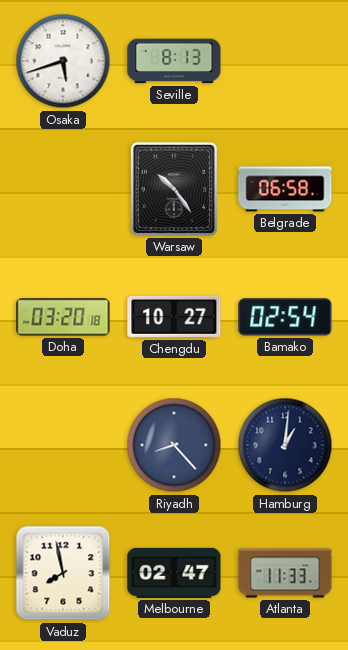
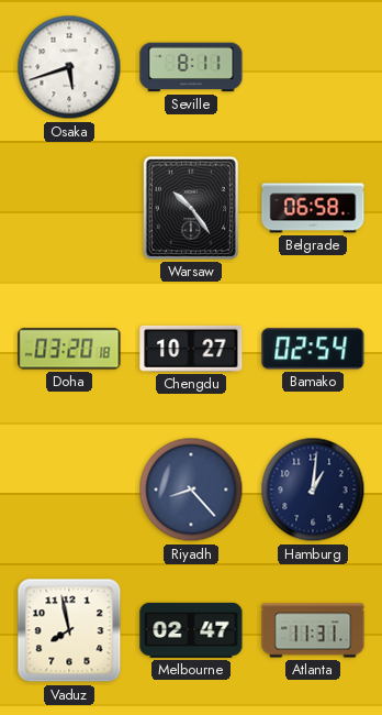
Seville: 8:13 -> 8:11 (191, 67)
Atlanta: 11:33 -> 11:31 (313, 630)
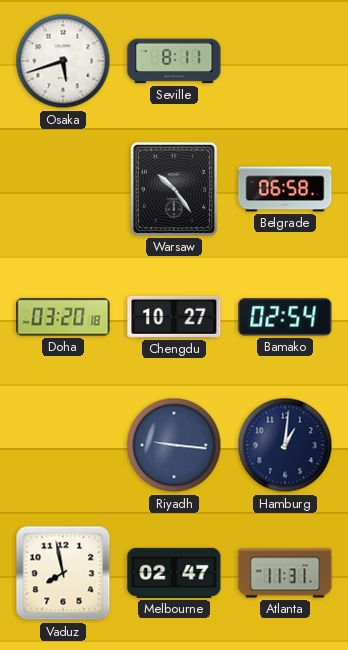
Riyadh: 8:23 -> 9:16 (174, 445)
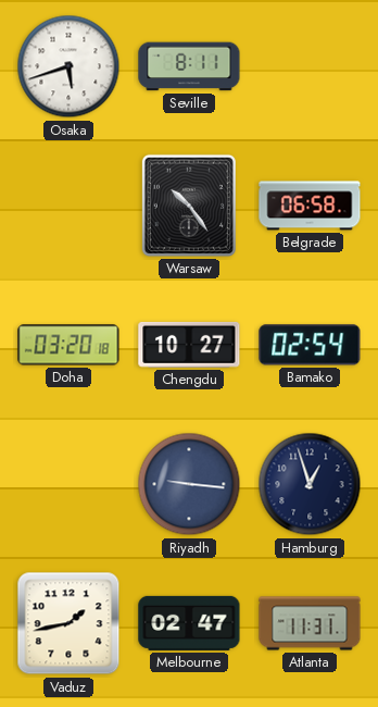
Hamburg: 1:01 -> 12:57 (310, 484)
Vaduz: 7:58 -> 1:43 (68, 623)
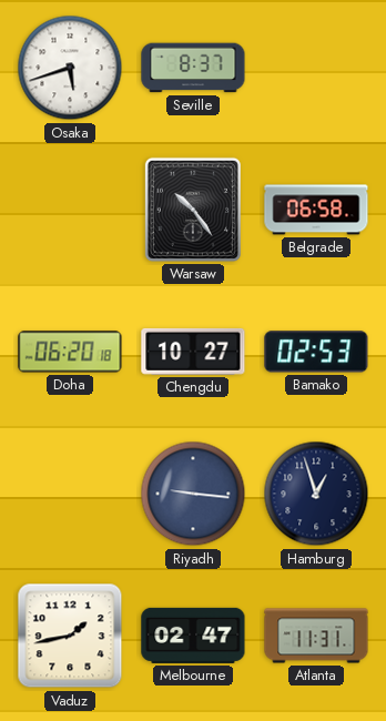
Seville: 8:11 -> 8:37 (193, 68)
Doha: 03:20 -> 06:20 (70, 352)
Bamako: 02:54 -> 02:53 (316, 352)
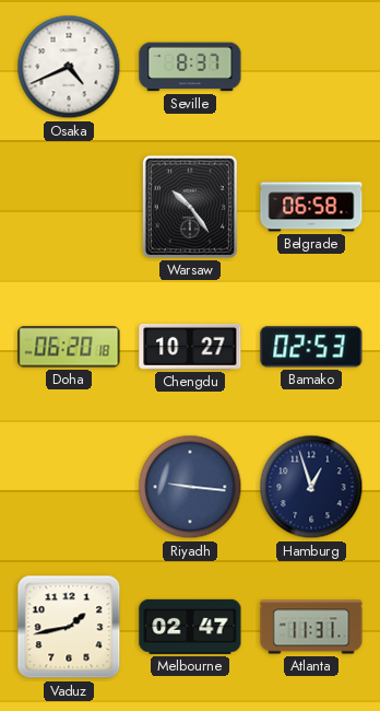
Osaka: 5:42 -> 4:41 (69, 67)
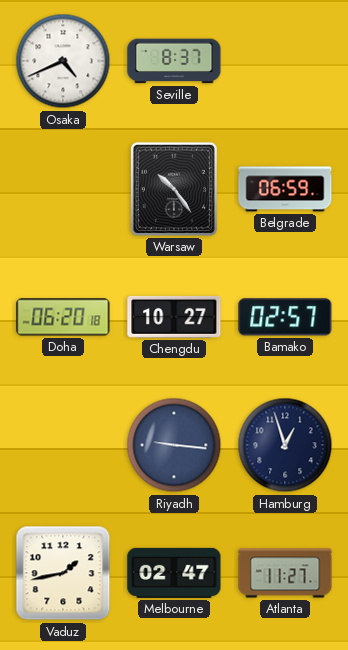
Belgrade: 06:58 -> 06:59 (285, 189)
Bamako: 02:53 -> 02:57 (285, 317)
Atlanta: 11:31 -> 11:27 (285, 573)
